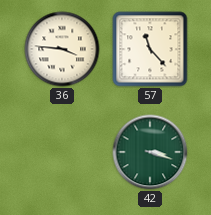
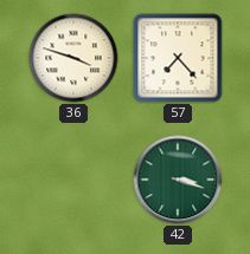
36: 3:46 -> 3:48 (73, 58)
57: 11:23 -> 7:23 (178, 58)
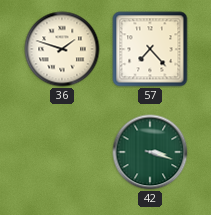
36: 3:48 -> 1:48 (62, 49)
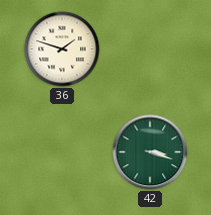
57: 7:23 -> none (150, 49)
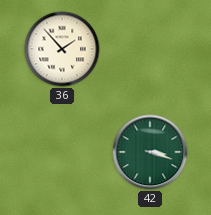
36: 1:48 -> 1:53 (62, 49)
